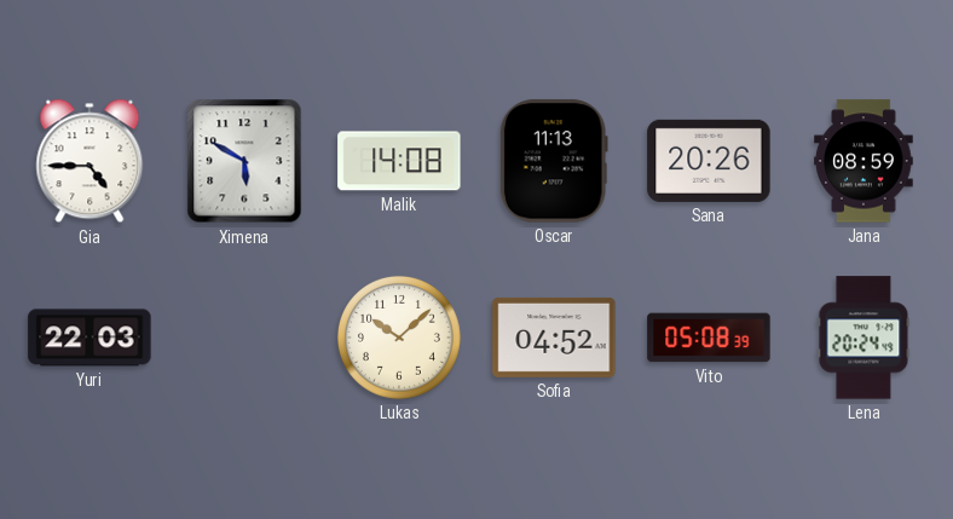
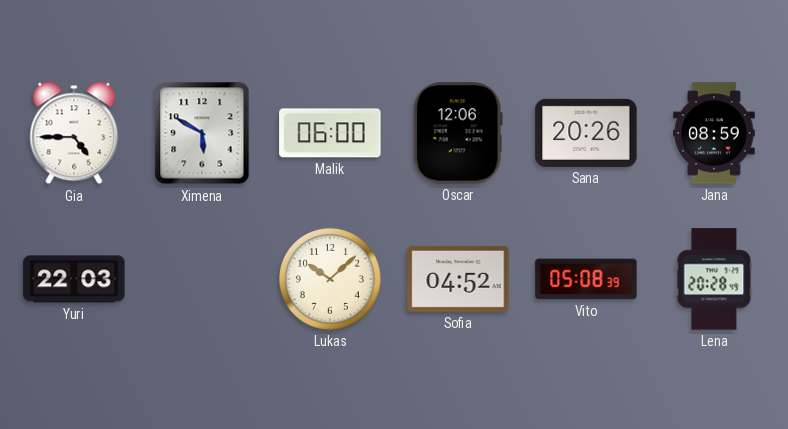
Malik: 14:08 -> 06:00 (330, 133)
Oscar: 11:13 -> 12:06 (458, 133)
Lena: 20:24 -> 20:28 (714, 279)
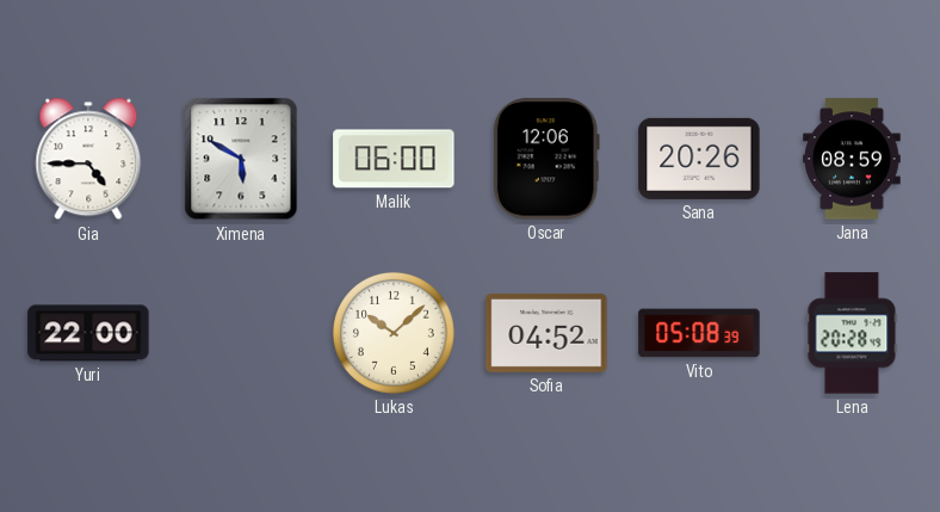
Yuri: 22:03 -> 22:00 (88, 333)
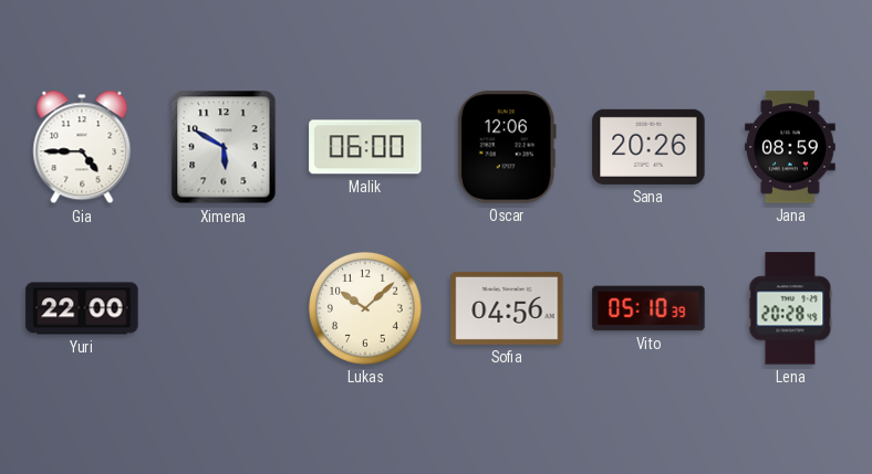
Sofia: 04:52 -> 04:56 (507, 308)
Vito: 05:08 -> 05:10 (648, 308)
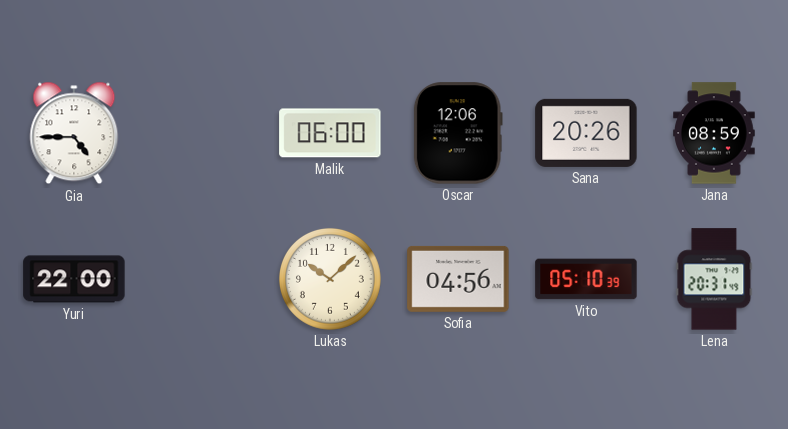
Ximena: 5:50 -> none (224, 147)
Lena: 20:28 -> 20:31 (714, 279)
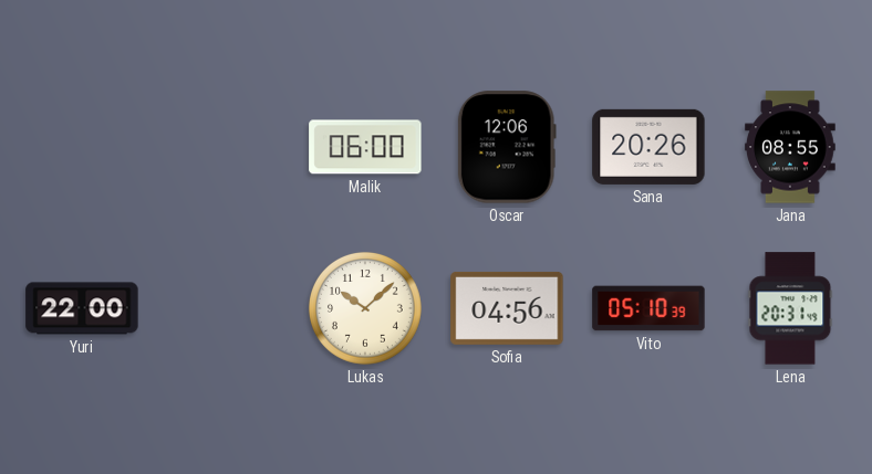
Gia: 4:45 -> none (74, 133)
Jana: 08:59 -> 08:55 (790, 147)
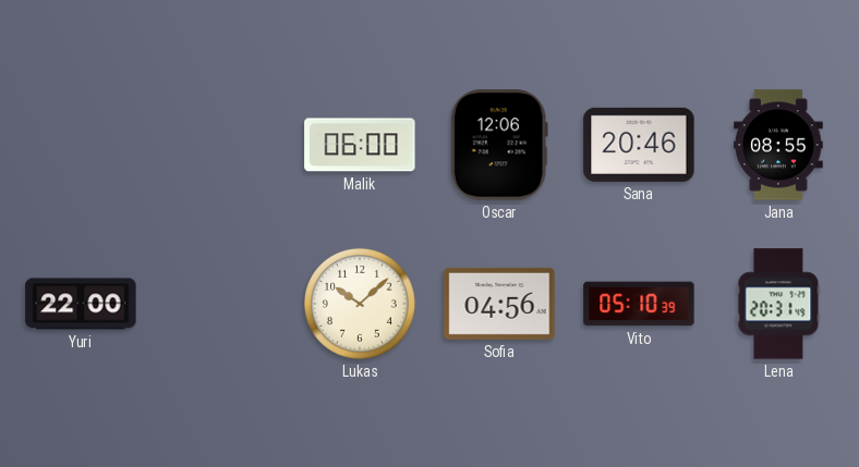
Sana: 20:26 -> 20:46 (639, 145)
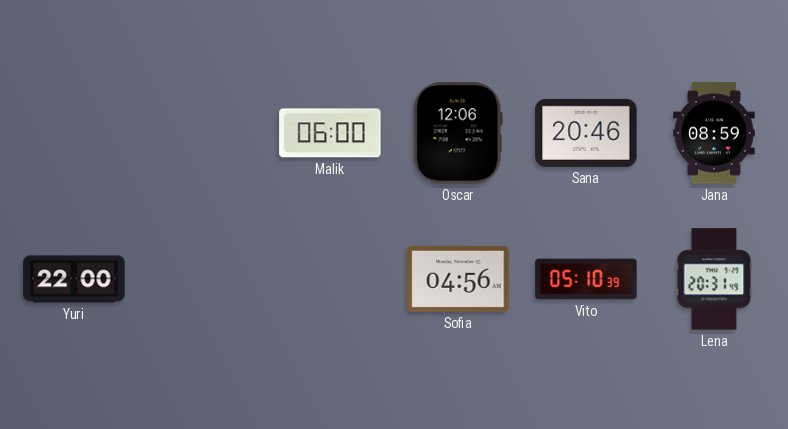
Jana: 08:55 -> 08:59 (714, 133)
Lukas: 10:08 -> none (360, 304)
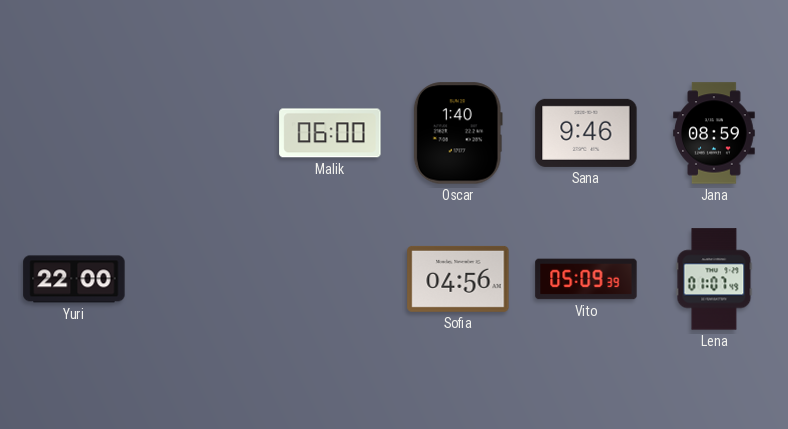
Oscar: 12:06 -> 1:40 (458, 133)
Sana: 20:46 -> 9:46 (586, 133)
Vito: 05:10 -> 05:09 (586, 279)
Lena: 20:31 -> 01:07 (714, 279)
